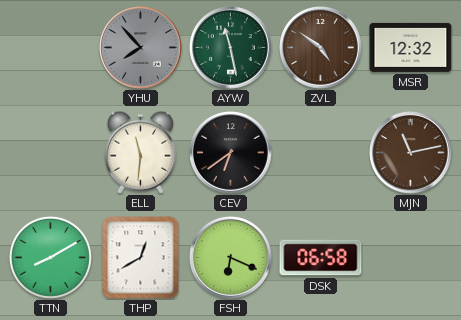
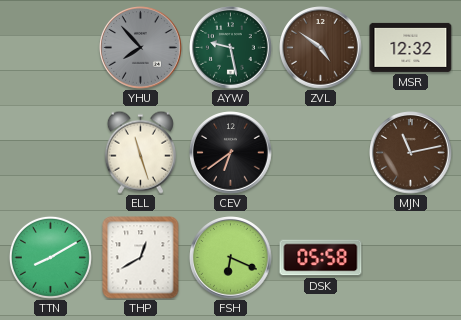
AYW: 11:28 -> 9:28 (231, 48)
ELL: 11:31 -> 11:27 (140, 152)
DSK: 06:58 -> 05:58 (321, 258)
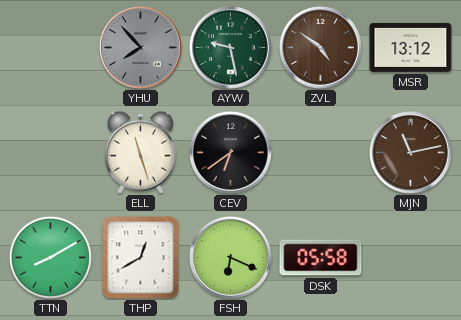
MSR: 12:32 -> 13:12 (411, 47)
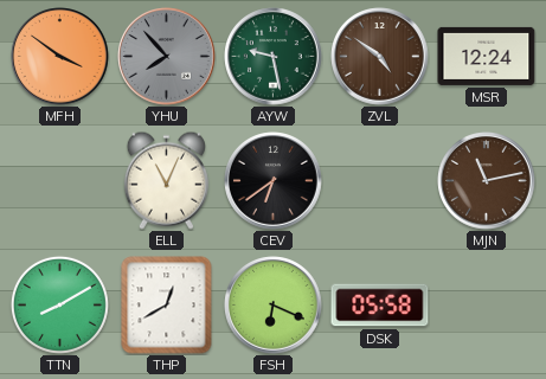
MFH: none -> 3:51 (60, 57)
MSR: 13:12 -> 12:24 (487, 56)
ELL: 11:27 -> 11:04 (166, 180)
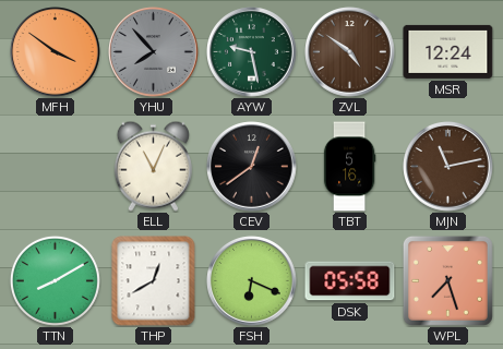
CEV: 6:39 -> 12:39 (252, 167)
TBT: none -> 5:16 (349, 167)
WPL: none -> 7:27 (447, 280)
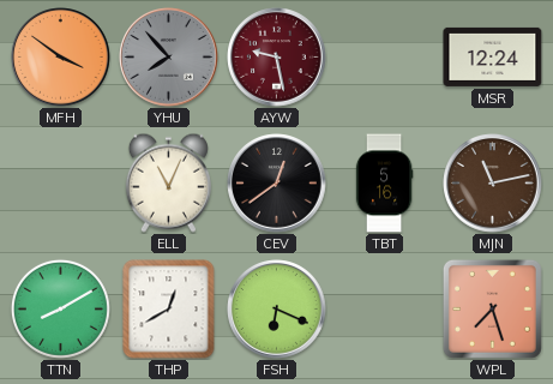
AYW dial: green -> burgundy (277, 58)
ZVL: 4:51 -> none (350, 52)
DSK: 05:58 -> none (350, 281)
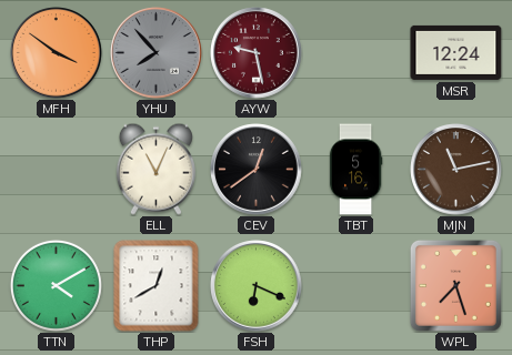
TTN: 8:10 -> 4:10 (56, 285)
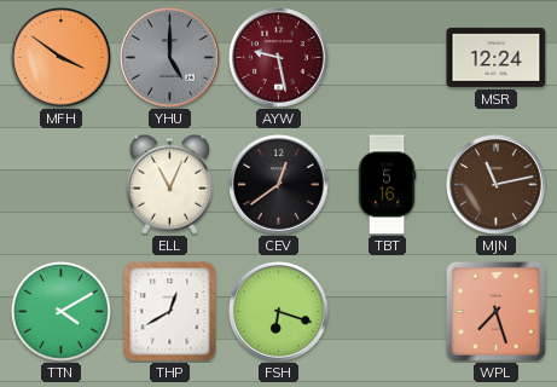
YHU: 7:53 -> 5:00 (170, 58)
FSH: 6:19 -> 6:18 (279, 312)
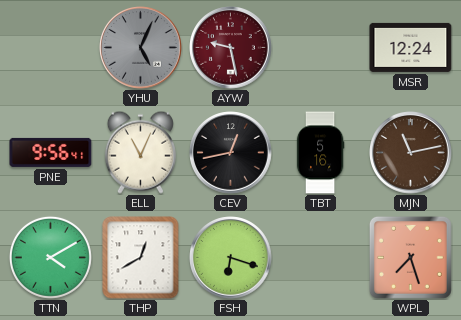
MFH: 3:51 -> none (62, 58)
YHU: 5:00 -> 5:04 (141, 48)
PNE: none -> 9:56 (51, 152)
CEV: 12:39 -> 12:43 (231, 153)
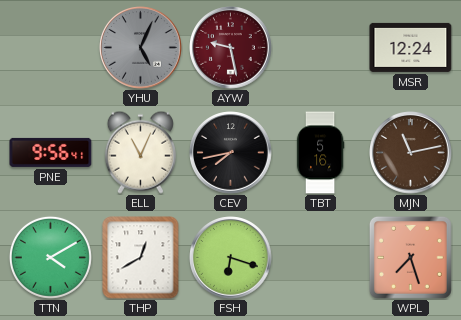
CEV: 12:43 -> 7:43 (231, 153)
